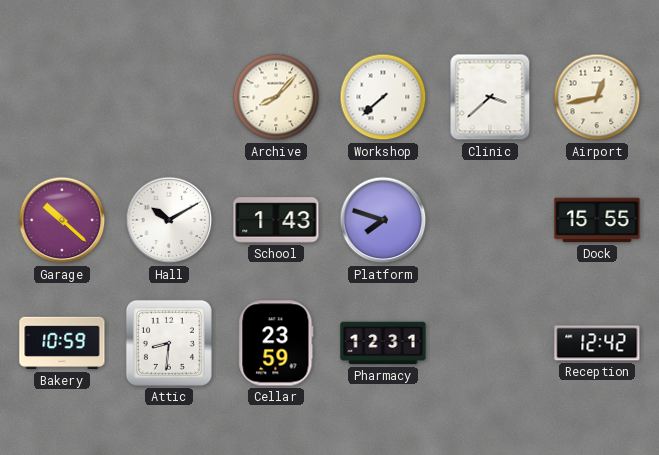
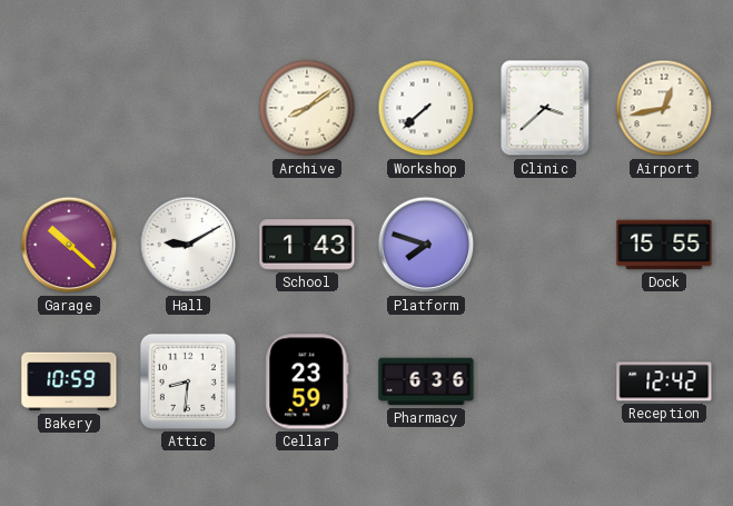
Archive: 8:07 -> 8:09 (307, 108)
Hall: 10:10 -> 9:10 (188, 245)
Pharmacy: 12:31 -> 6:36 (426, 381)
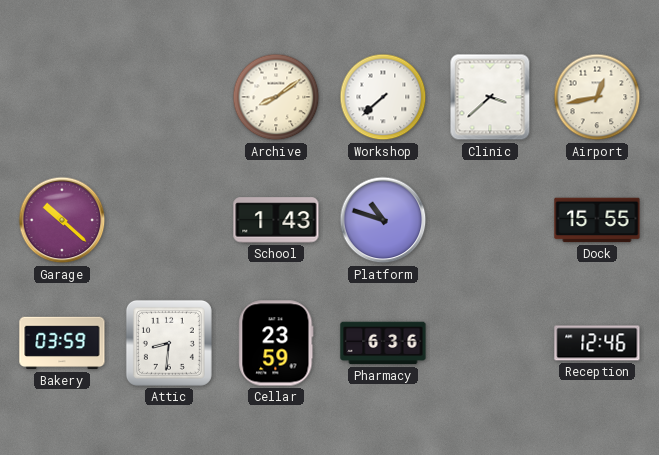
Hall: 9:10 -> none (188, 245)
Platform: 7:48 -> 10:48 (383, 220)
Bakery: 10:59 -> 03:59 (62, 343)
Reception: 12:42 -> 12:46 (597, 343)
